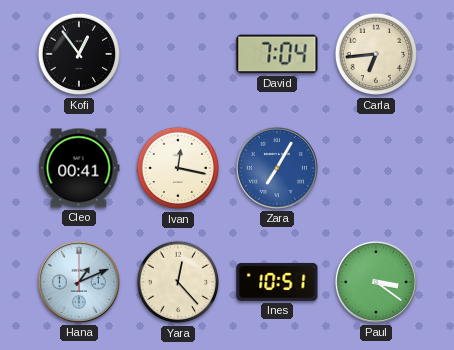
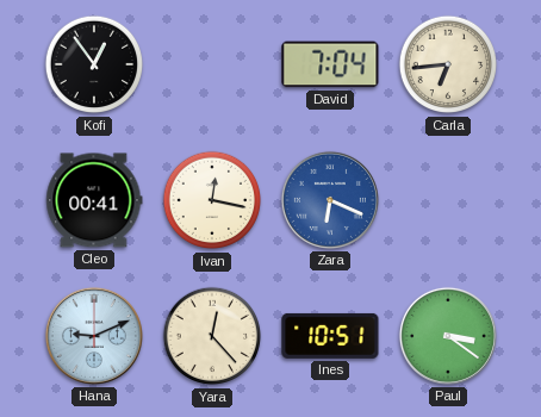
Zara: 7:05 -> 6:19 (330, 200)
Hana: 1:11 -> 9:11 (94, 336)
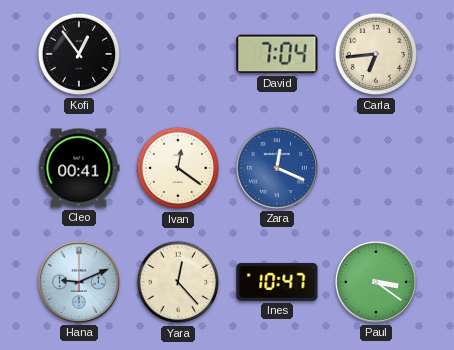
Ivan: 12:17 -> 12:21 (178, 168)
Zara: 6:19 -> 12:19 (277, 168)
Ines: 10:51 -> 10:47 (277, 282)
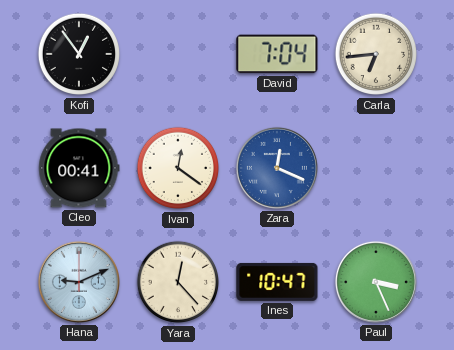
Paul: 3:21 -> 3:26 (376, 282)
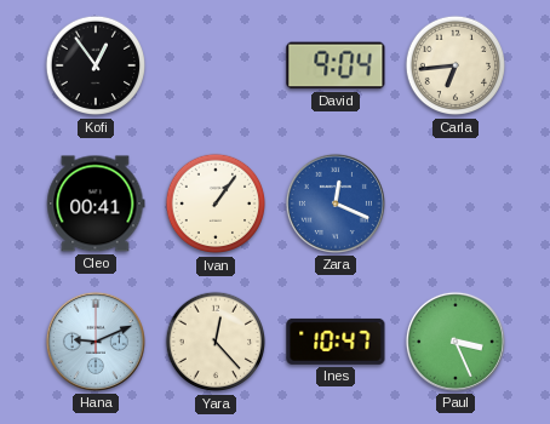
David: 7:04 -> 9:04 (336, 65)
Ivan: 12:21 -> 1:06 (216, 204)
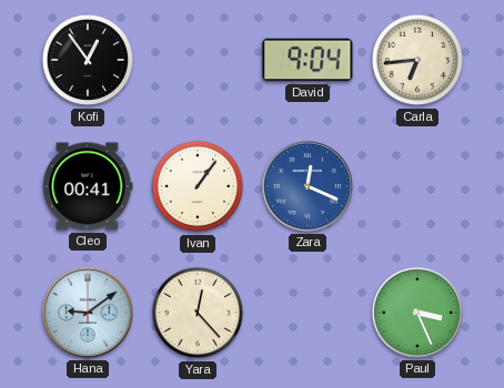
Hana: 9:11 -> 9:09 (88, 313)
Ines: 10:47 -> none (336, 342)
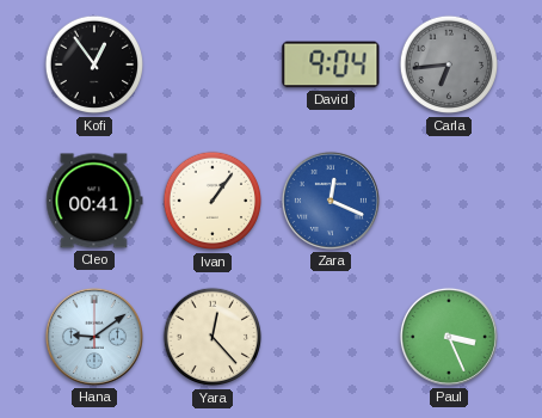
Carla dial: cream -> grey (449, 64)
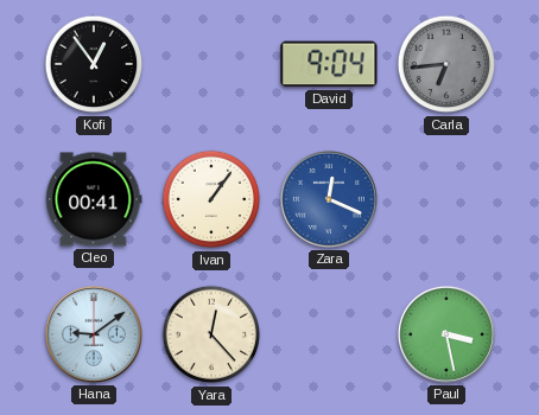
Paul: 3:26 -> 3:28 (446, 334)
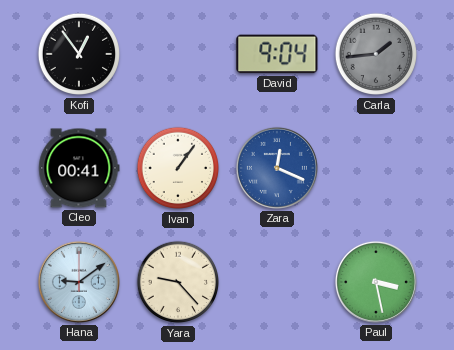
Carla: 6:44 -> 1:44 (376, 54)
Yara: 12:23 -> 9:23 (178, 282)
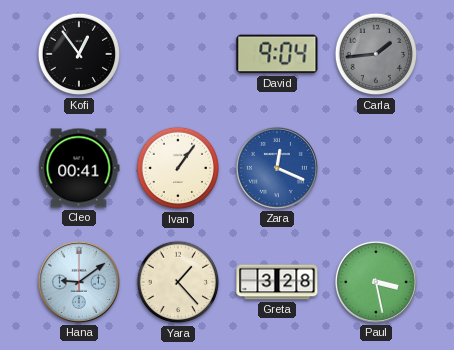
Yara: 9:23 -> 1:23 (178, 282)
Greta: none -> 3:28 (277, 282)
